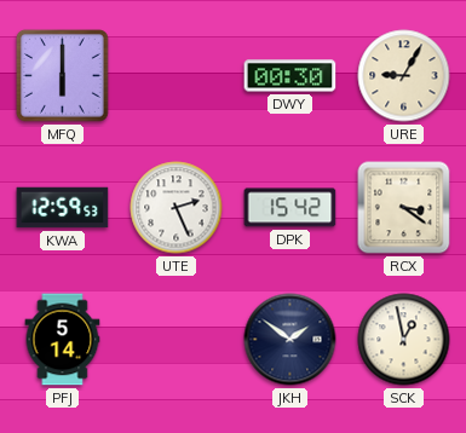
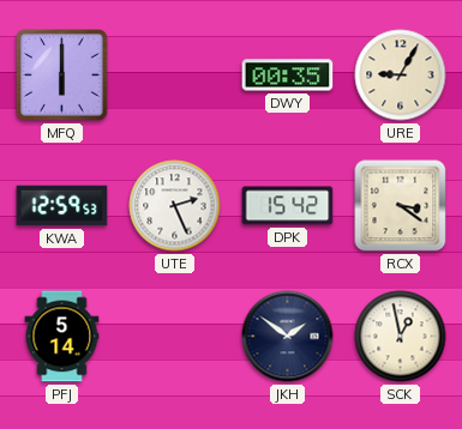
DWY: 00:30 -> 00:35 (288, 75)
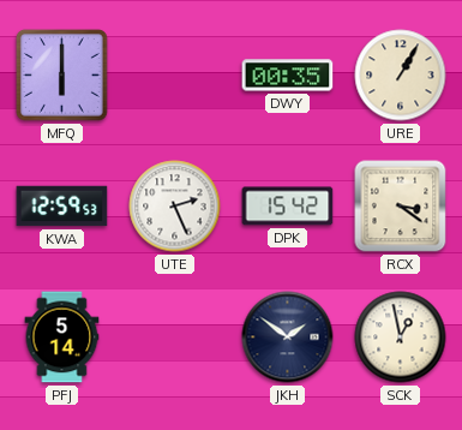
URE: 9:05 -> 1:05 (401, 76)
